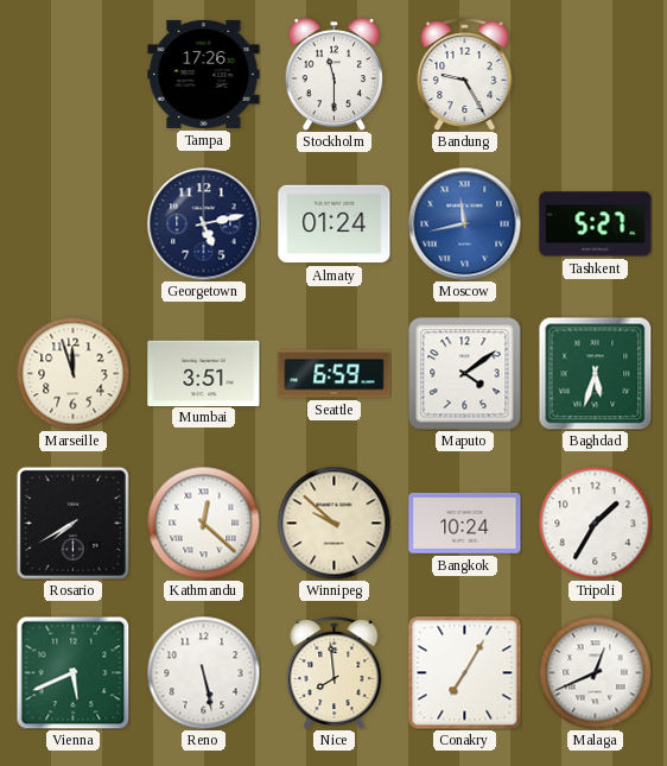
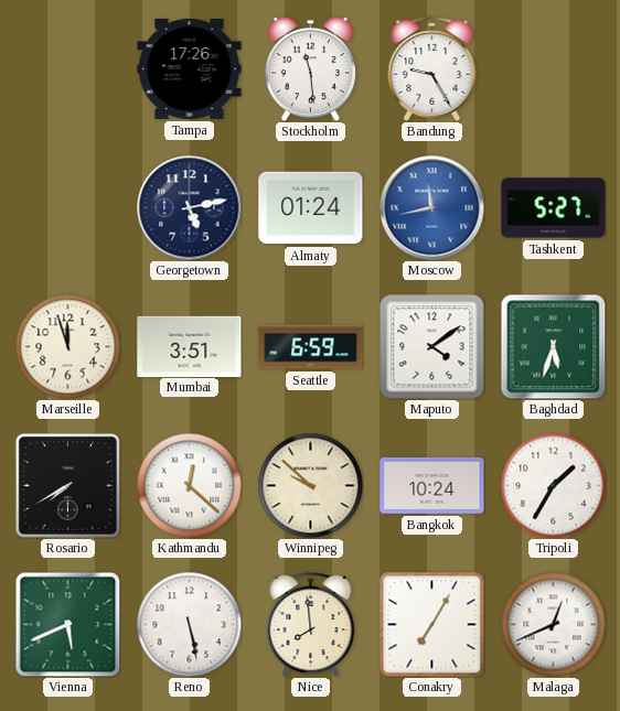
Stockholm: 11:30 -> 11:29 (311, 69)
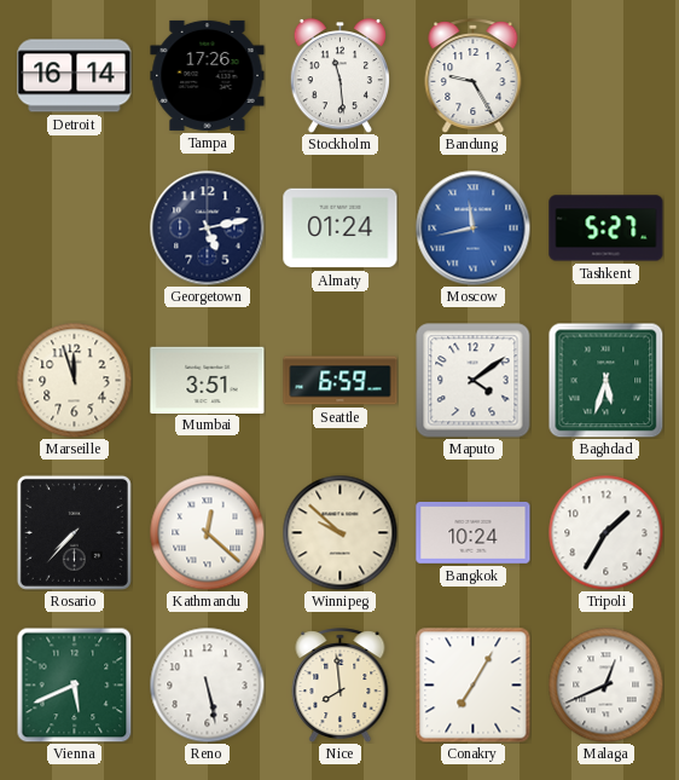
Detroit: none -> 16:14 (75, 76)
Rosario: 7:40 -> 7:37 (74, 532)
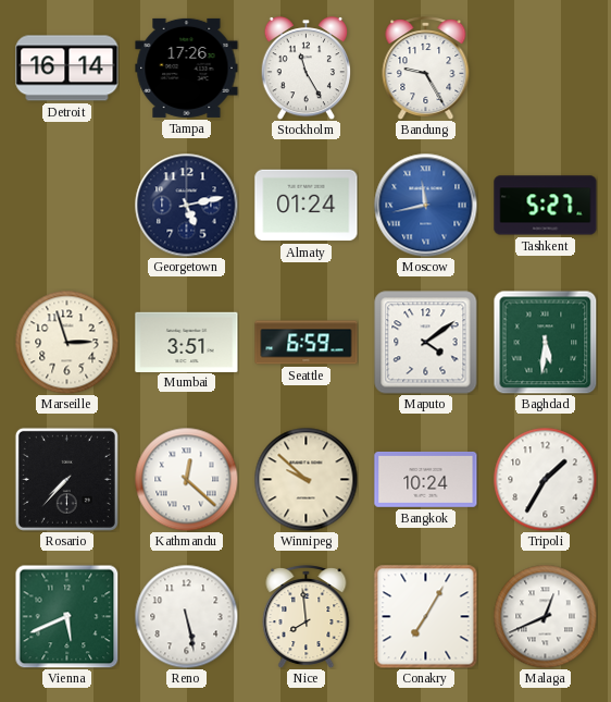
Stockholm: 11:29 -> 11:25 (307, 69)
Marseille: 11:57 -> 2:57 (66, 342)
Baghdad: 5:33 -> 5:31 (545, 342)
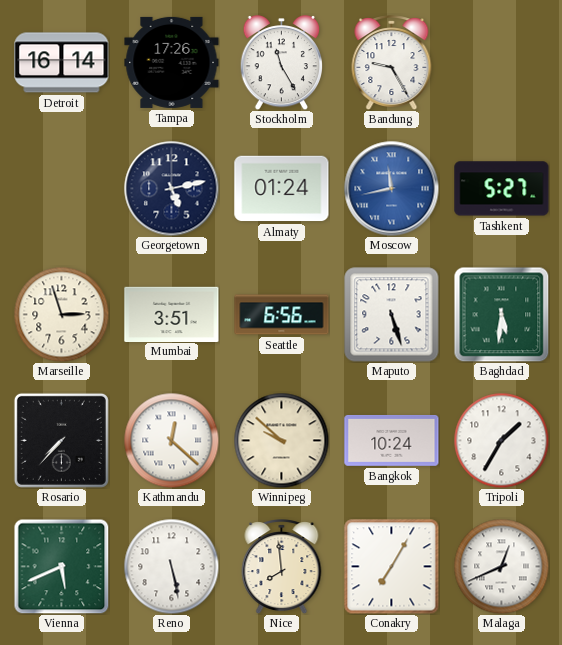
Seattle: 6:59 -> 6:56 (282, 315)
Maputo: 4:09 -> 5:27 (392, 315)
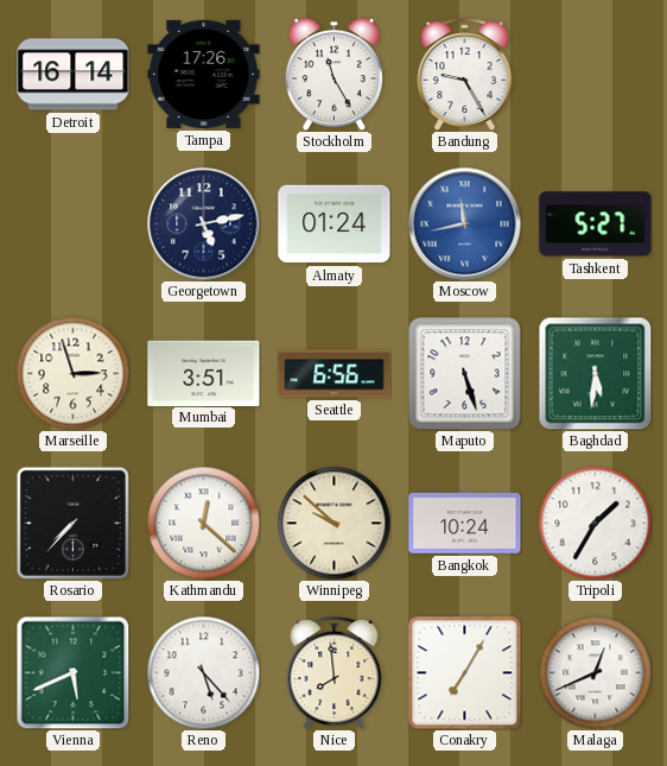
Reno: 5:28 -> 5:23 (203, 672)
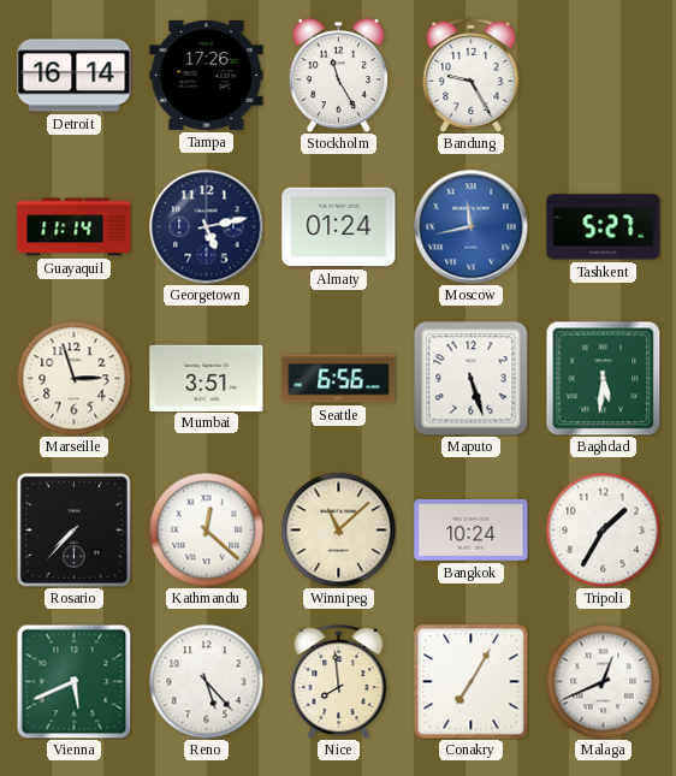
Guayaquil: none -> 11:14 (75, 227)
Winnipeg: 9:52 -> 11:08 (338, 529)
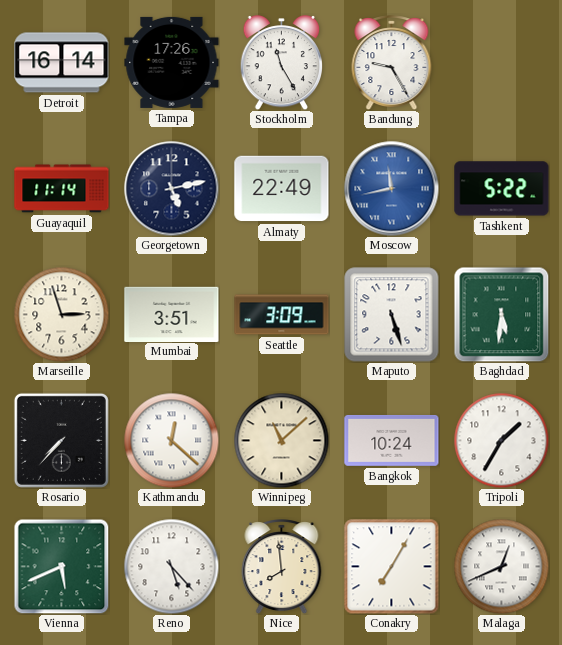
Almaty: 01:24 -> 22:49 (282, 189)
Tashkent: 5:27 -> 5:22 (502, 189)
Seattle: 6:56 -> 3:09 (282, 315)
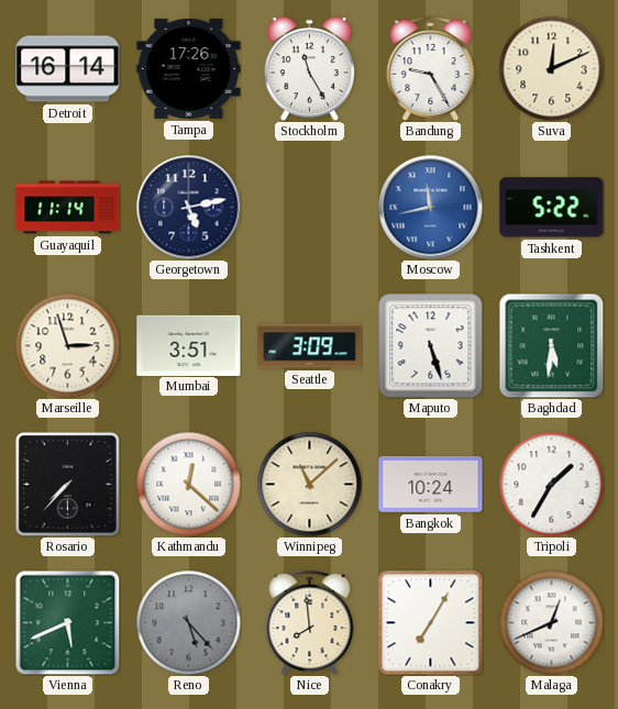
Suva: none -> 12:11 (551, 68)
Almaty: 22:49 -> none (282, 189)
Reno dial: white -> grey (188, 622)
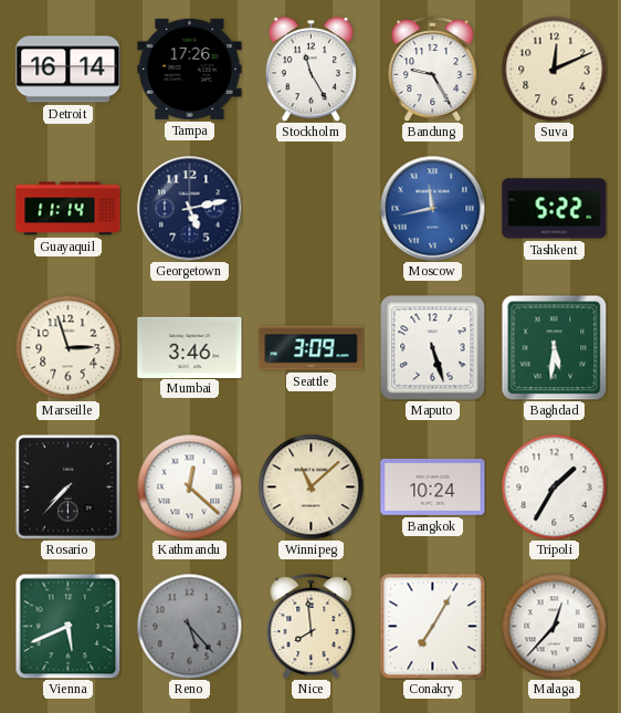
Mumbai: 3:51 -> 3:46 (190, 347)
Malaga: 12:41 -> 12:37 (554, 626)
